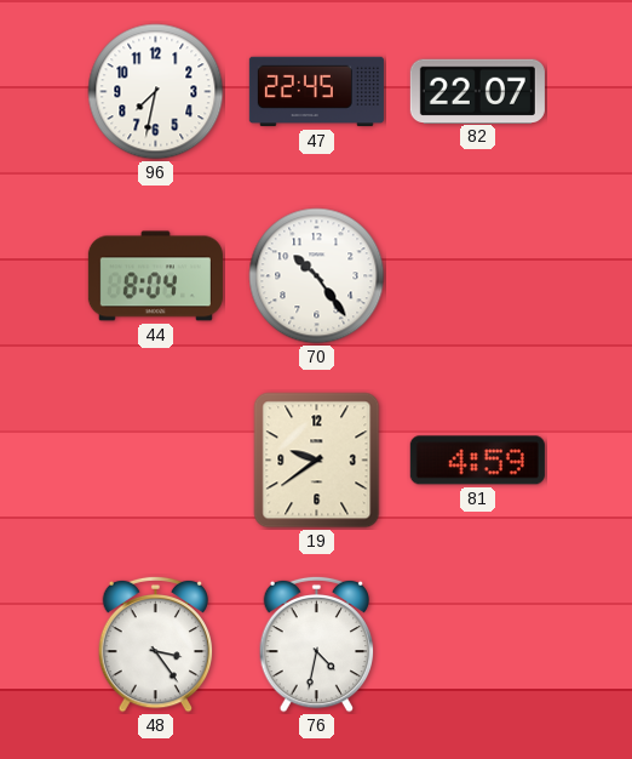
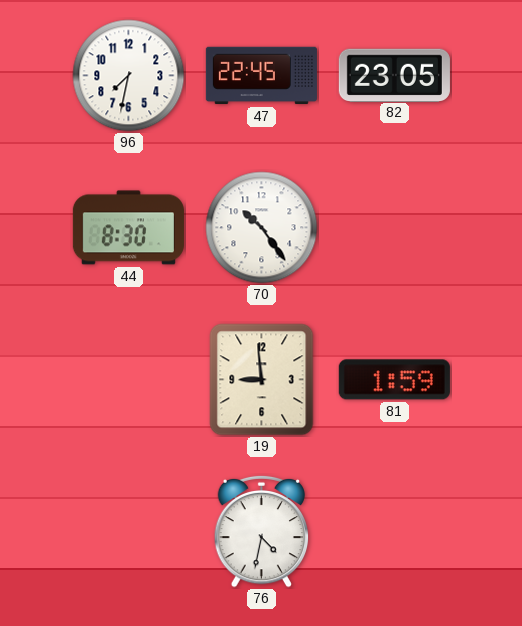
82: 22:07 -> 23:05 (394, 75)
44: 8:04 -> 8:30 (128, 228)
19: 9:39 -> 8:59 (262, 380)
81: 4:59 -> 1:59 (394, 380)
48: 3:24 -> none (156, 644)
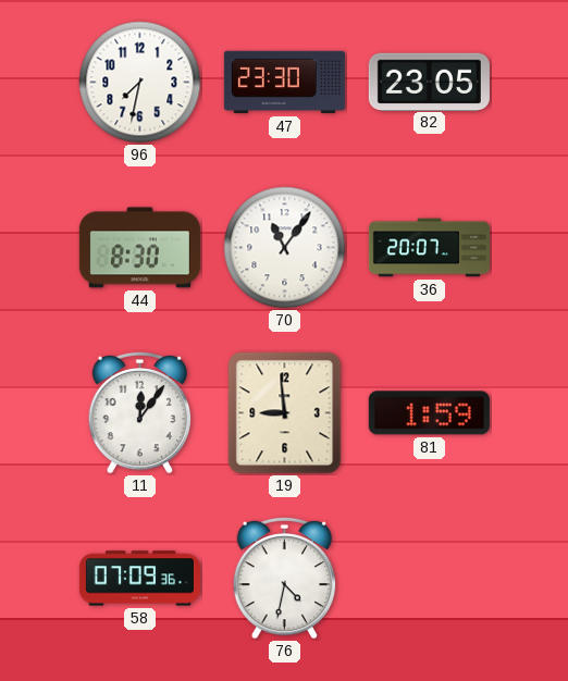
47: 22:45 -> 23:30 (284, 83)
70: 10:24 -> 11:06 (285, 248)
36: none -> 20:07 (429, 248)
11: none -> 12:06 (140, 412)
58: none -> 07:09 (139, 579)
